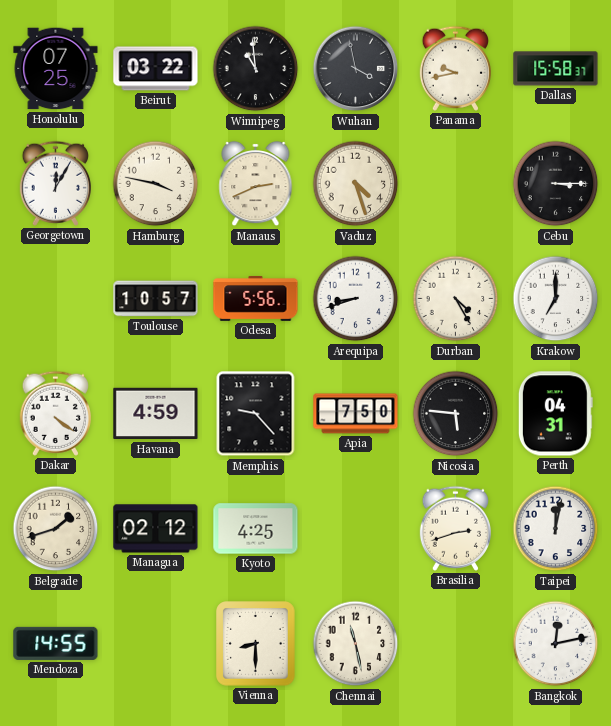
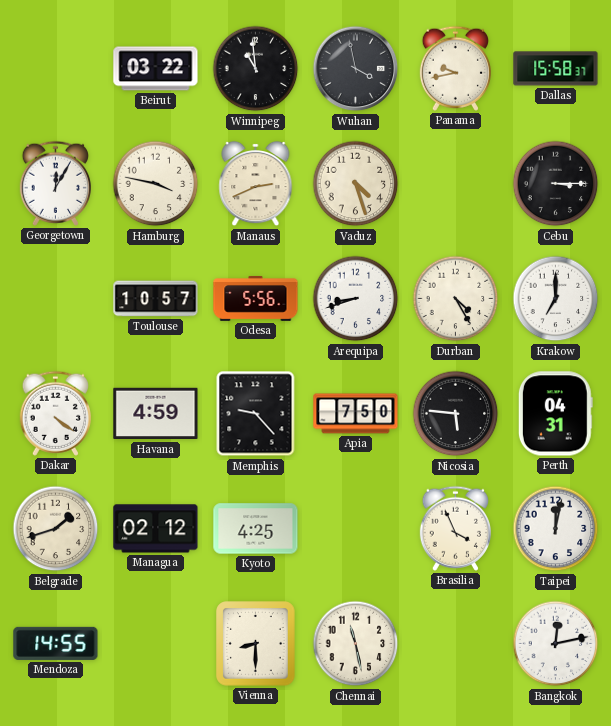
Honolulu: 07:25 -> none (56, 69)
Brasilia: 2:42 -> 3:56 (455, 528)
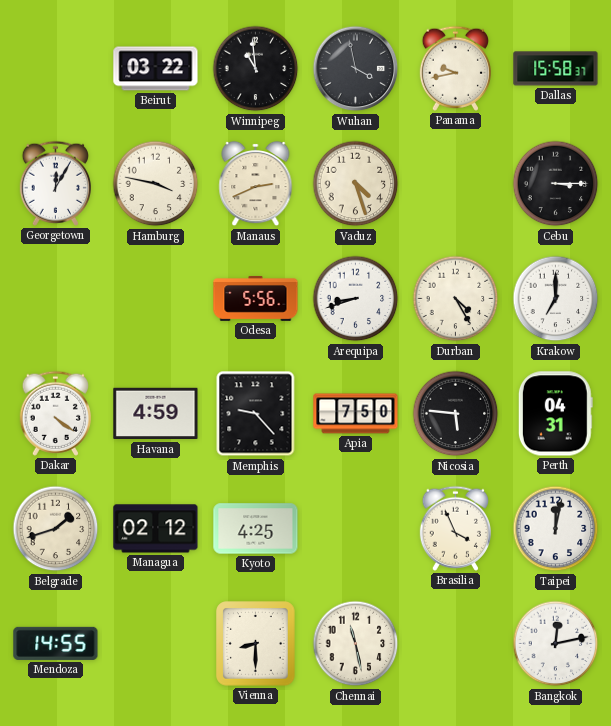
Toulouse: 10:57 -> none (156, 299)
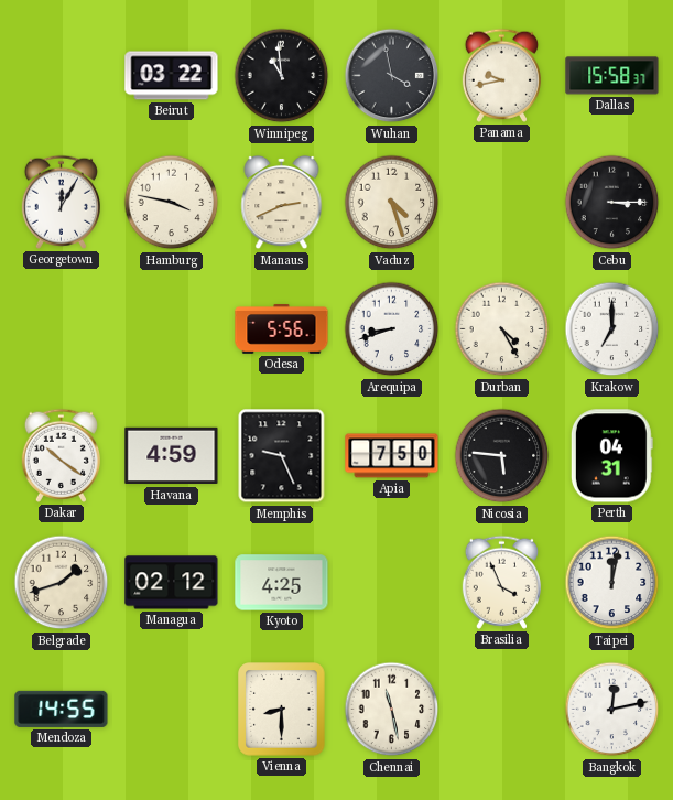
Dakar: 4:21 -> 10:21 (61, 455)
Memphis: 9:23 -> 9:26 (282, 456)
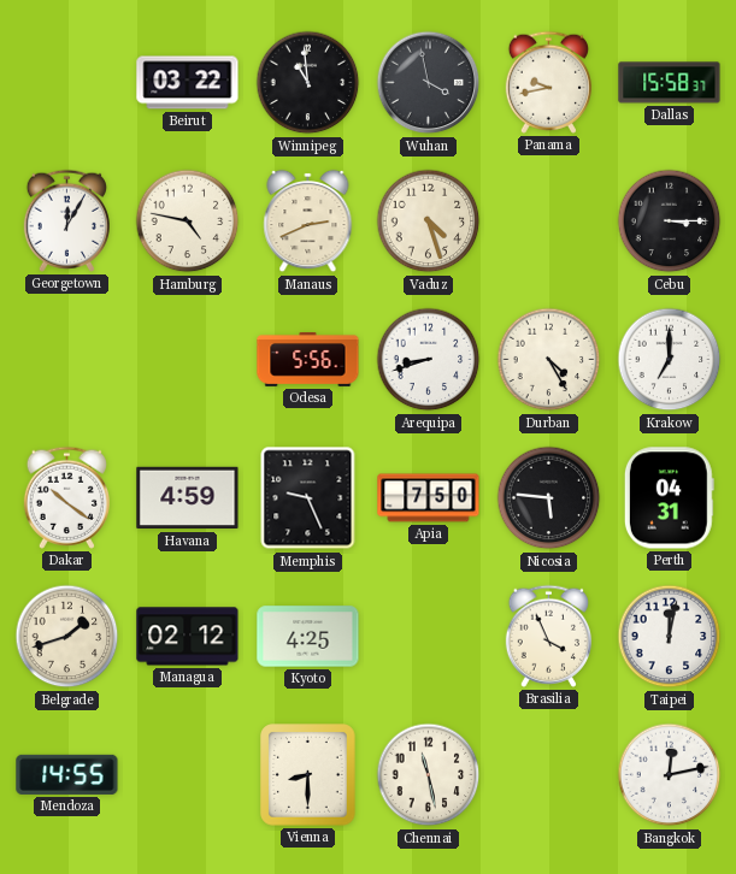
Hamburg: 3:47 -> 4:47 (188, 222)
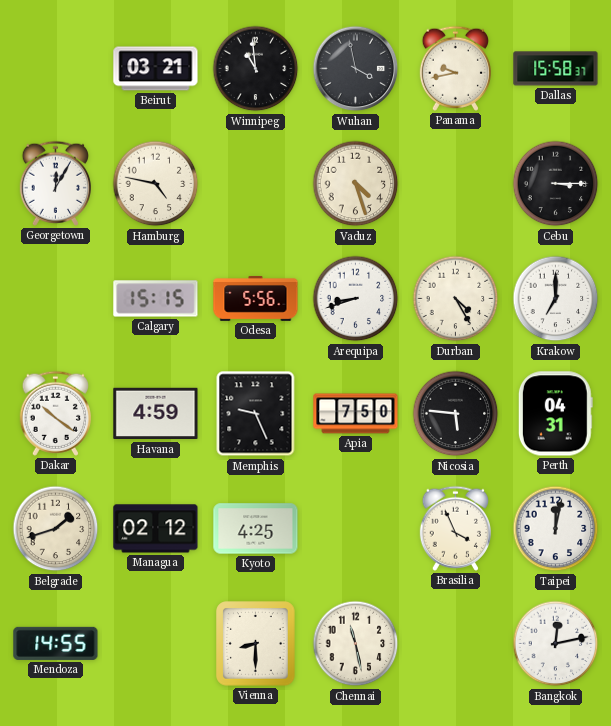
Beirut: 03:22 -> 03:21 (156, 69)
Manaus: 2:41 -> none (308, 222)
Calgary: none -> 15:15 (156, 299)
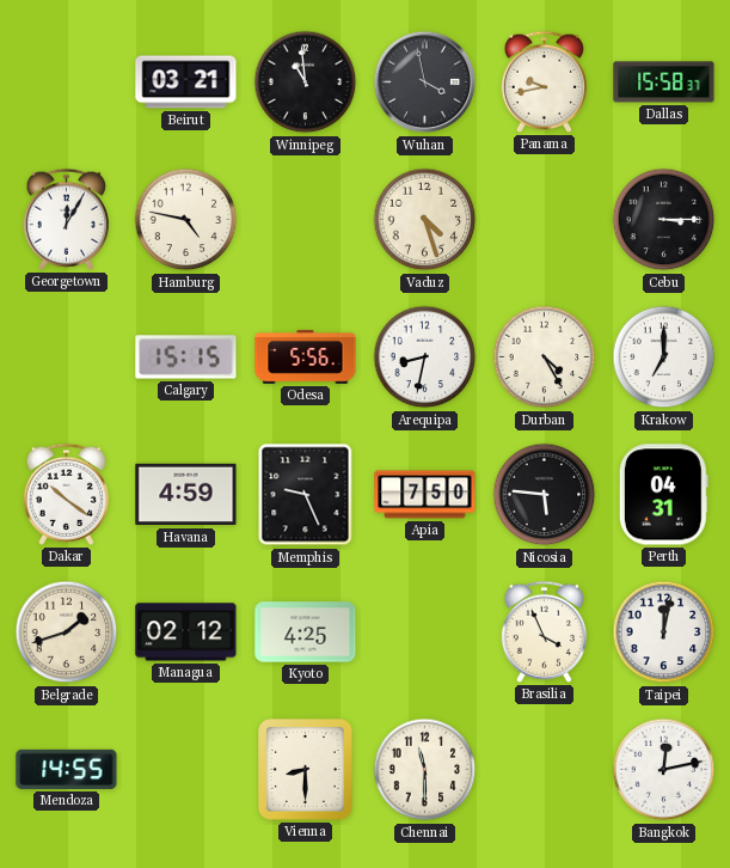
Arequipa: 8:42 -> 8:32 (425, 357)
Chennai: 11:28 -> 11:30 (425, 770)
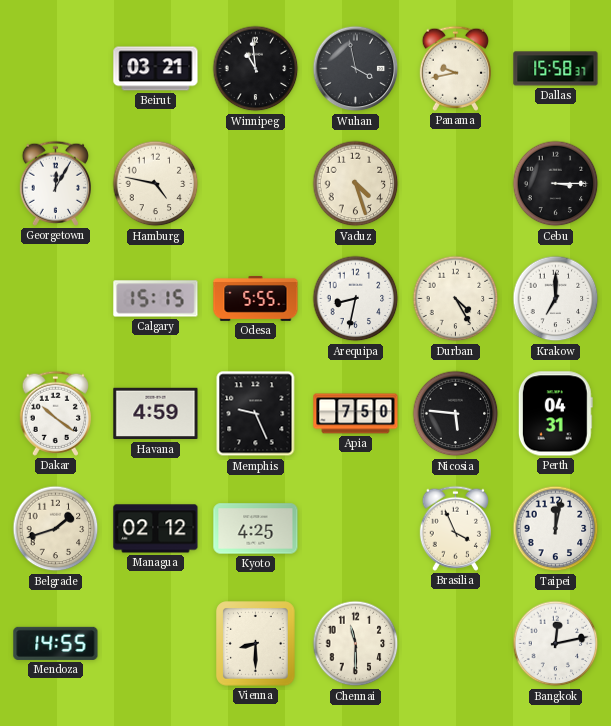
Odesa: 5:56 -> 5:55 (256, 298)
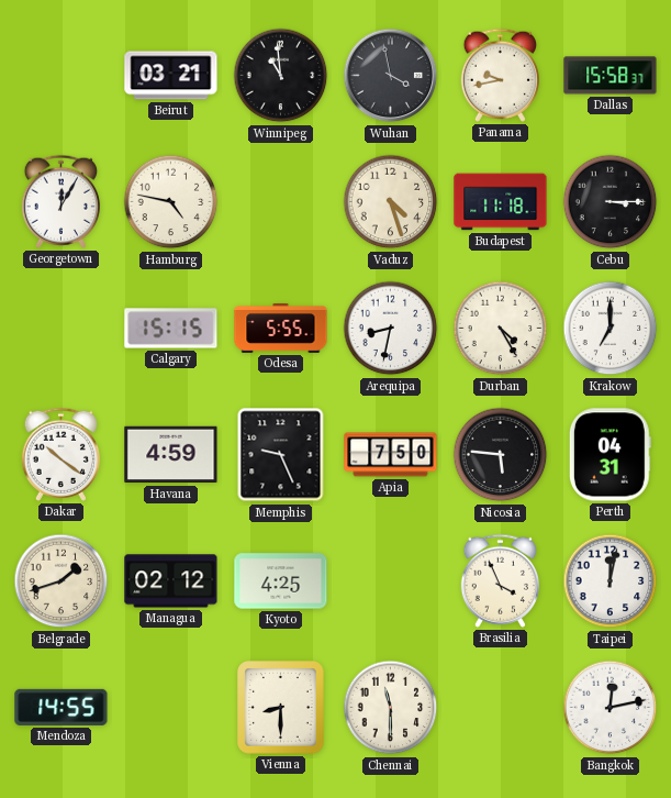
Budapest: none -> 11:18 (501, 202)
